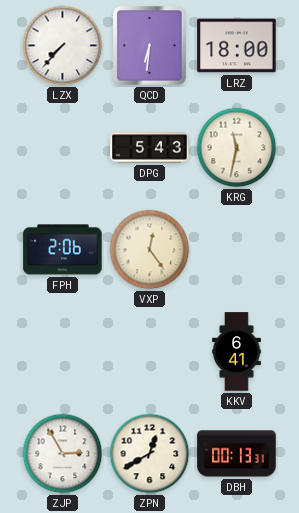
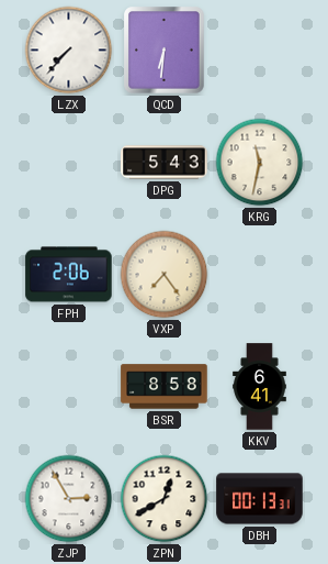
LRZ: 18:00 -> none (237, 46)
VXP: 12:24 -> 7:24 (165, 275)
BSR: none -> 8:58 (165, 387)
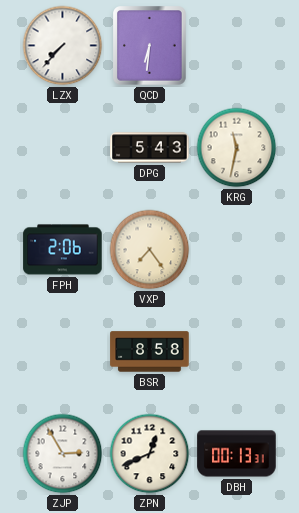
KKV: 6:41 -> none (260, 387)
ZPN: 12:40 -> 12:41 (150, 454)
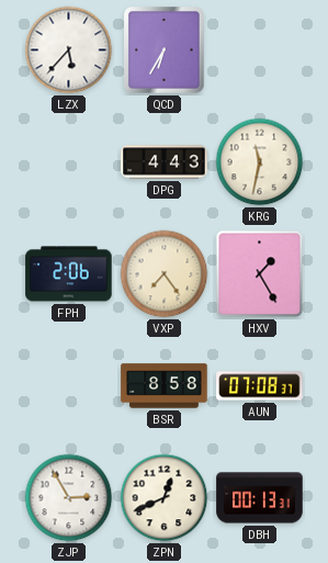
LZX: 7:37 -> 5:37 (69, 50)
QCD: 6:31 -> 6:35 (165, 50)
DPG: 5:43 -> 4:43 (165, 162)
HXV: none -> 1:25 (260, 274)
AUN: none -> 07:08 (260, 386)
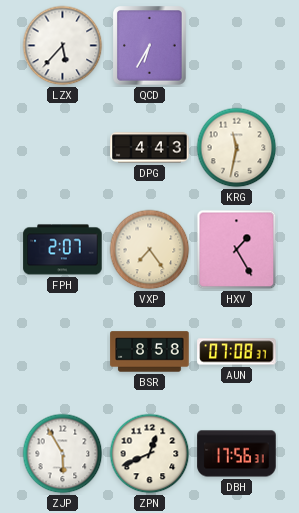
FPH: 2:06 -> 2:07 (63, 250)
ZJP: 2:55 -> 5:55 (63, 454)
DBH: 00:13 -> 17:56 (237, 454)
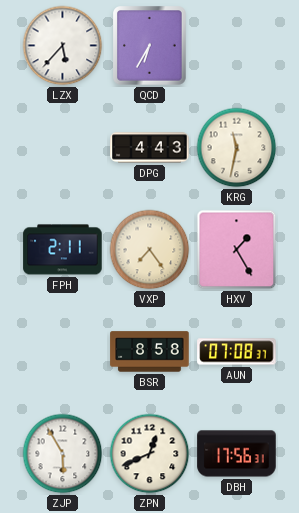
FPH: 2:07 -> 2:11 (63, 250)
